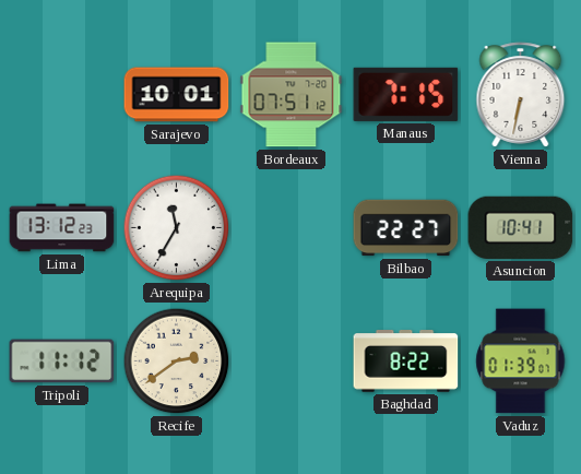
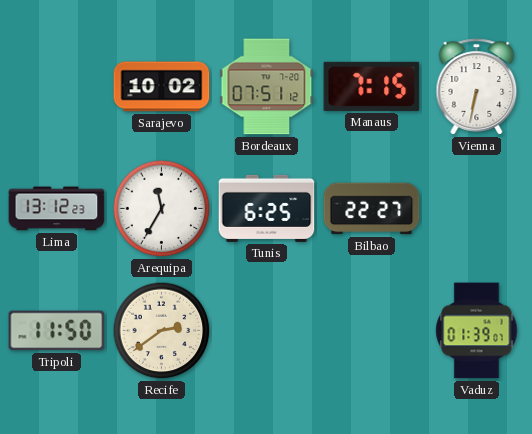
Sarajevo: 10:01 -> 10:02 (162, 87)
Tunis: none -> 6:25 (267, 208)
Asuncion: 10:41 -> none (521, 227)
Tripoli: 11:12 -> 11:50 (57, 331)
Baghdad: 8:22 -> none (406, 362)
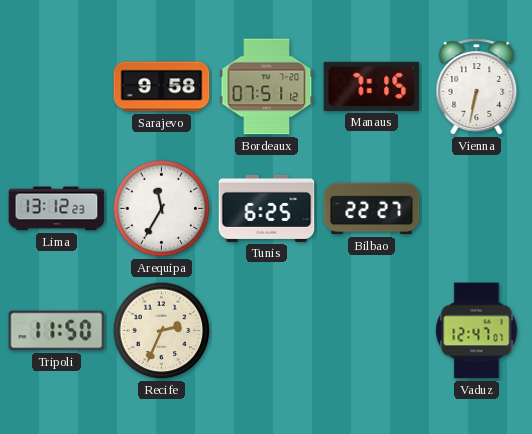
Sarajevo: 10:02 -> 9:58 (162, 87)
Recife: 2:39 -> 2:34 (162, 331)
Vaduz: 01:39 -> 12:47 (477, 331)
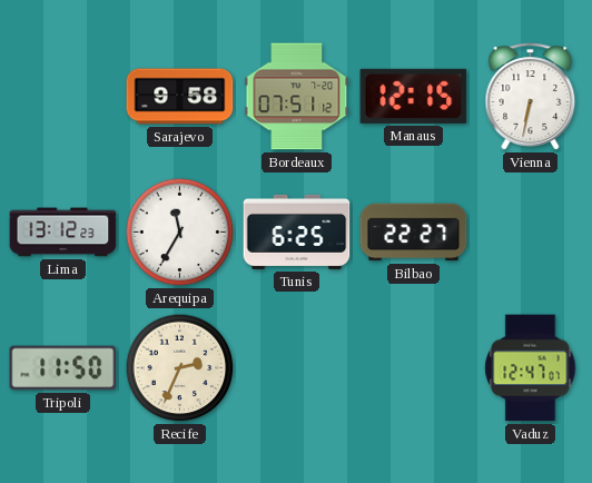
Manaus: 7:15 -> 12:15 (414, 96)
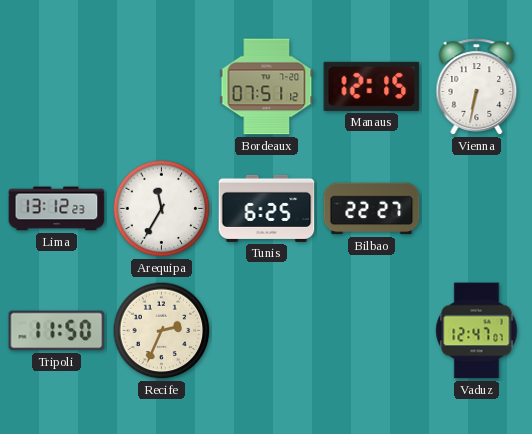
Sarajevo: 9:58 -> none (180, 97)
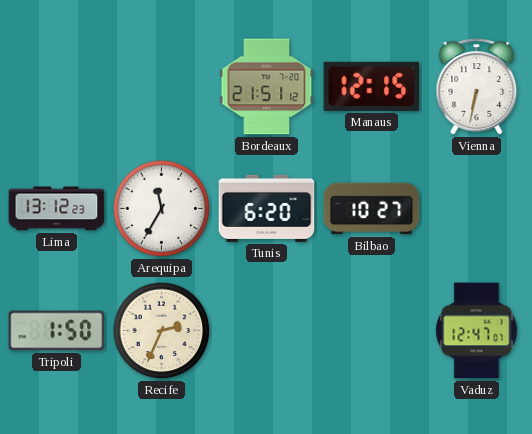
Bordeaux: 07:51 -> 21:51 (267, 87)
Tunis: 6:25 -> 6:20 (267, 208)
Bilbao: 22:27 -> 10:27 (372, 209)
Tripoli: 11:50 -> 1:50 (57, 331)
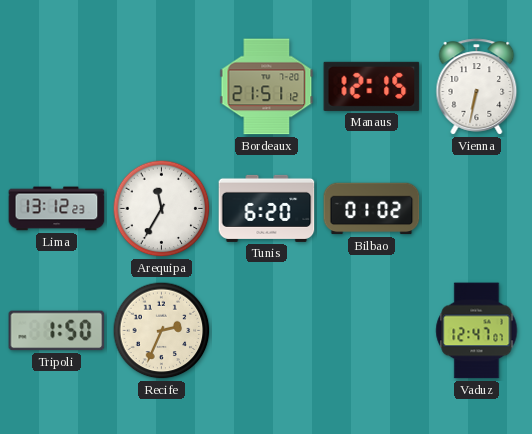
Bilbao: 10:27 -> 01:02 (372, 209)
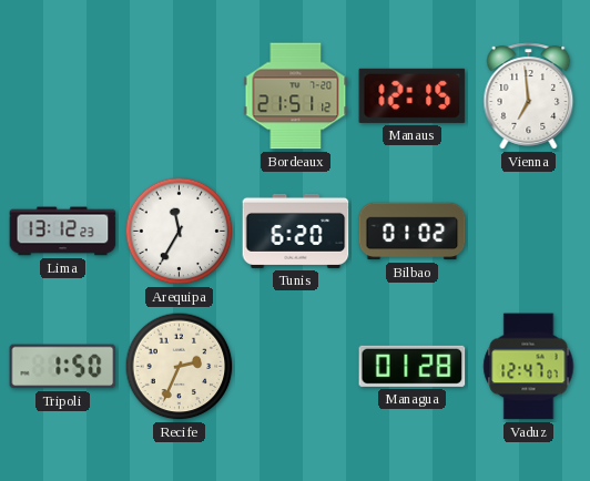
Vienna: 6:32 -> 6:59 (529, 96)
Managua: none -> 01:28 (413, 366)
